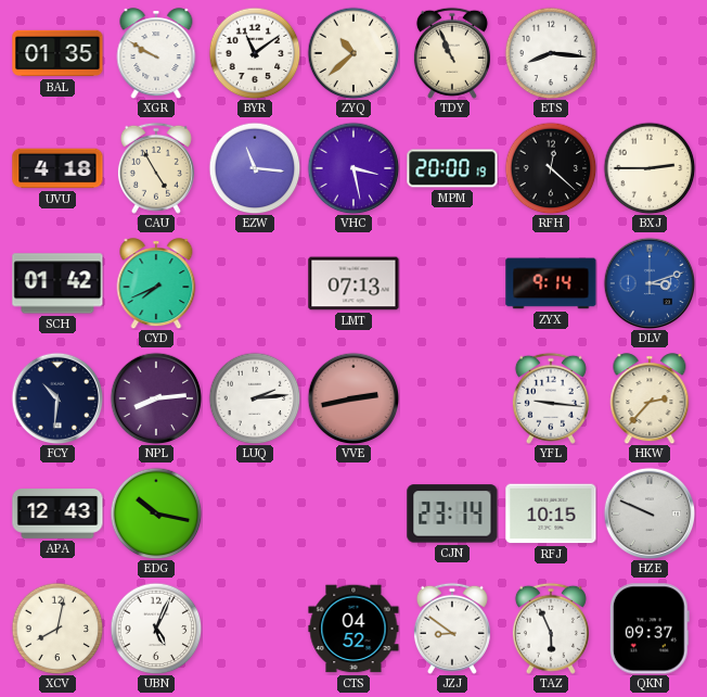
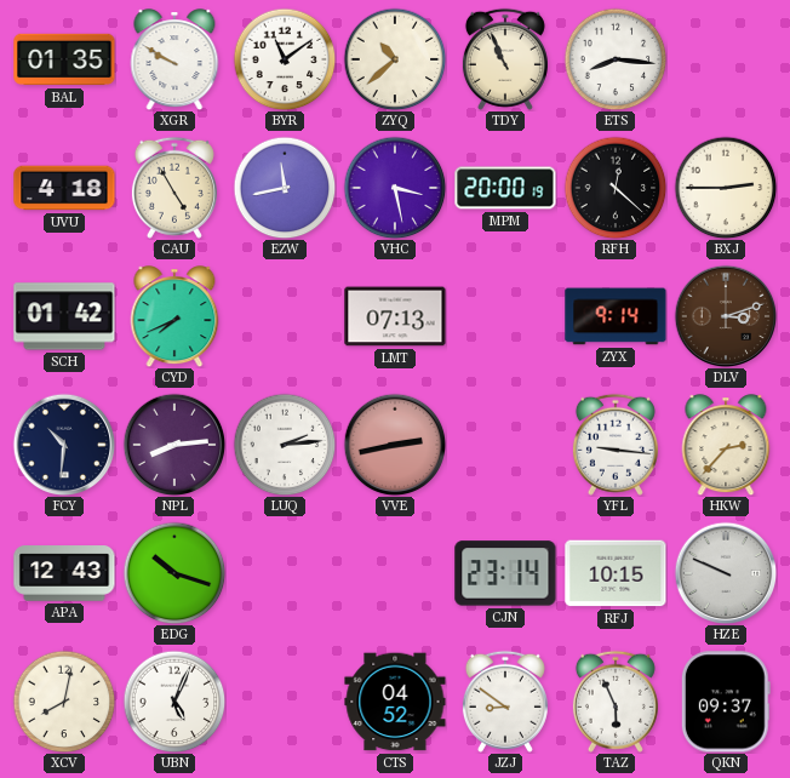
EZW: 11:16 -> 11:43 (285, 188)
DLV dial: blue -> brown (726, 316)
EDG: 10:17 -> 10:18 (174, 573)
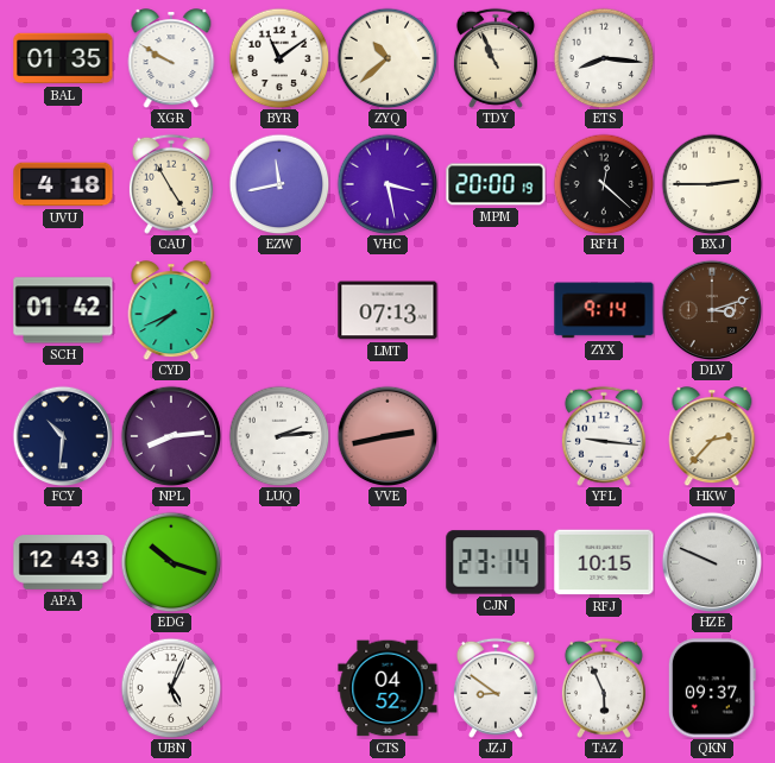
XCV: 8:02 -> none (64, 702)
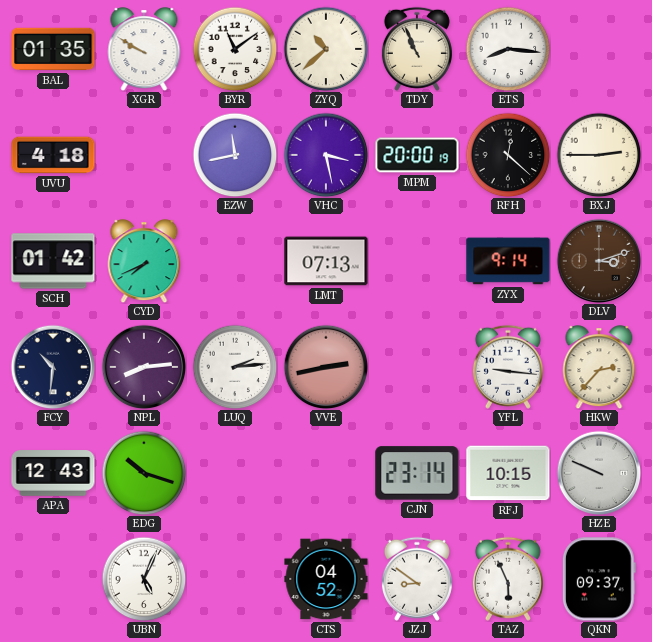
CAU: 4:55 -> none (171, 184)
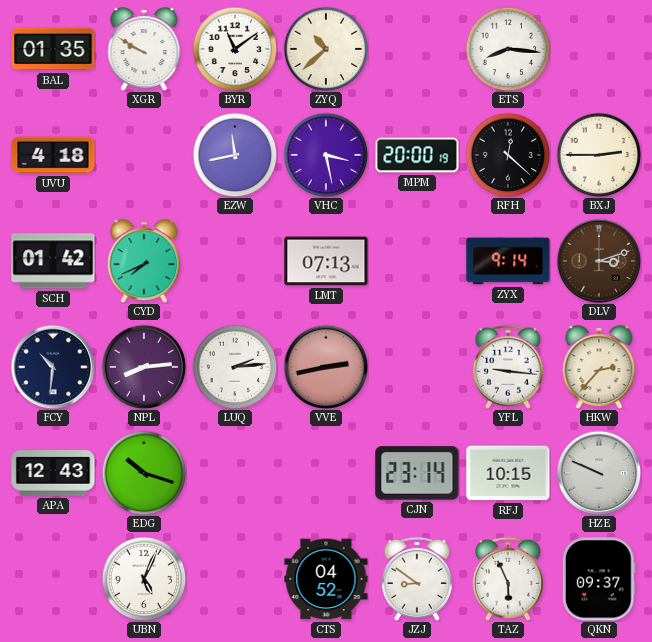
TDY: 10:56 -> none (417, 49)
